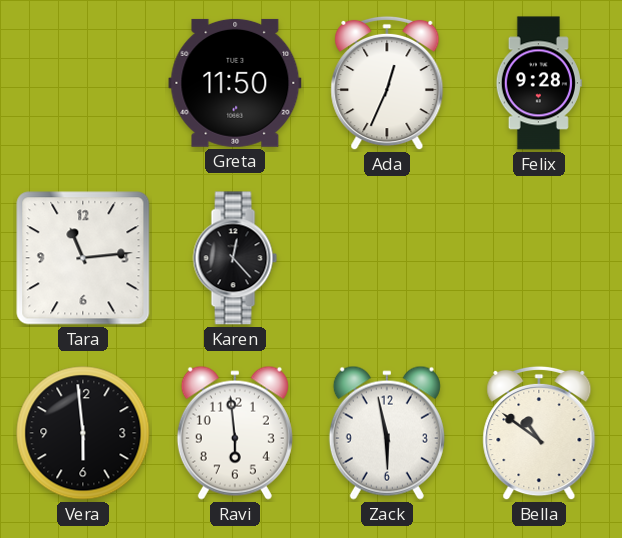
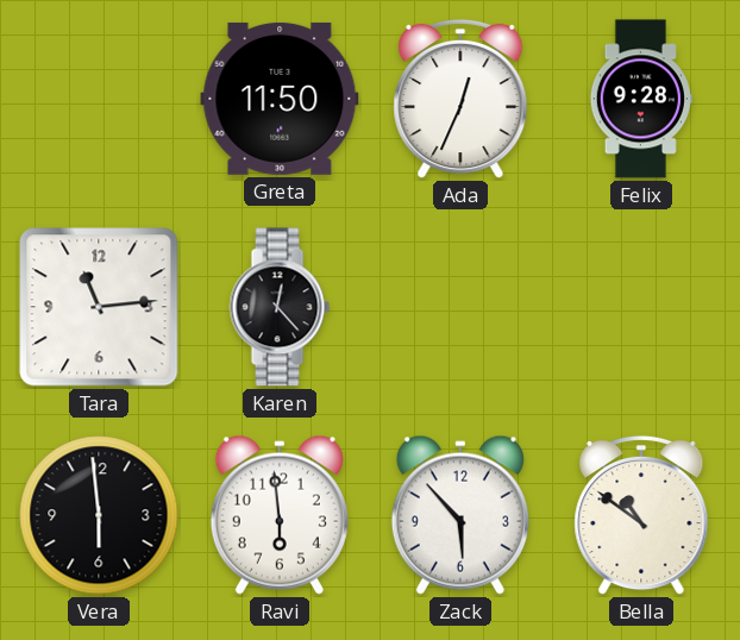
Zack: 5:58 -> 5:53 (460, 515)
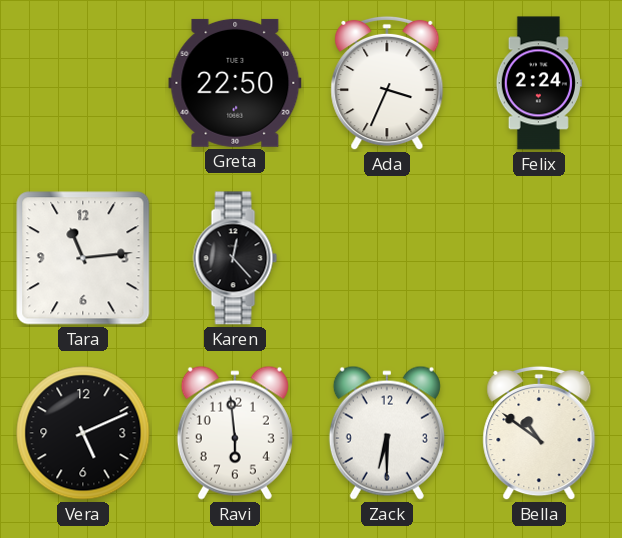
Greta: 11:50 -> 22:50 (235, 83)
Ada: 12:34 -> 3:34 (387, 83)
Felix: 9:28 -> 2:24 (539, 83)
Vera: 5:59 -> 5:11 (83, 433)
Zack: 5:53 -> 6:30 (387, 433)
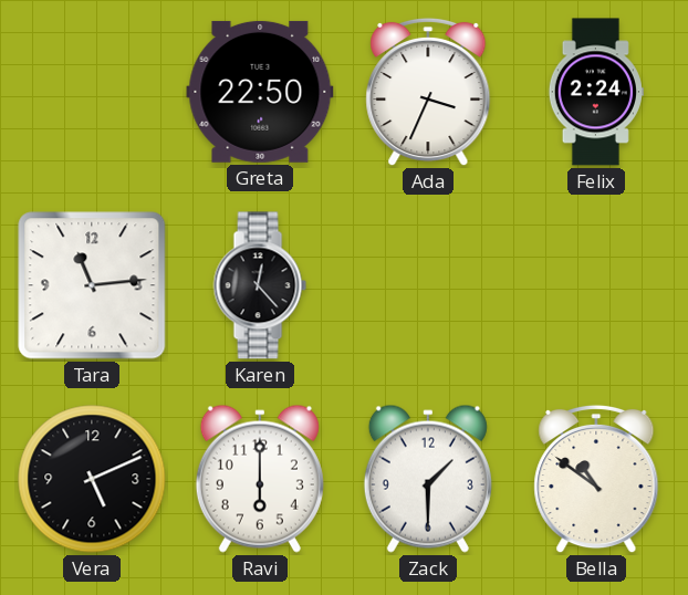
Ravi: 5:59 -> 6:00 (260, 479)
Zack: 6:30 -> 1:30 (428, 479)
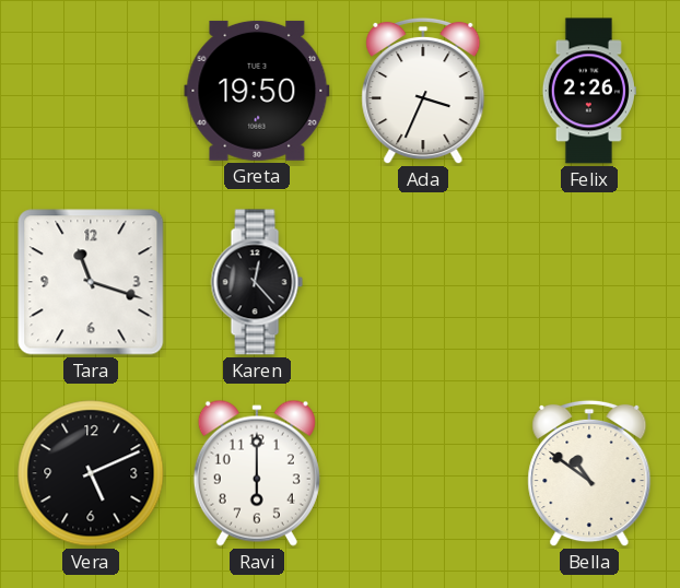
Greta: 22:50 -> 19:50 (257, 91)
Felix: 2:24 -> 2:26 (589, 91)
Tara: 11:14 -> 11:18 (91, 282)
Zack: 1:30 -> none (428, 479)
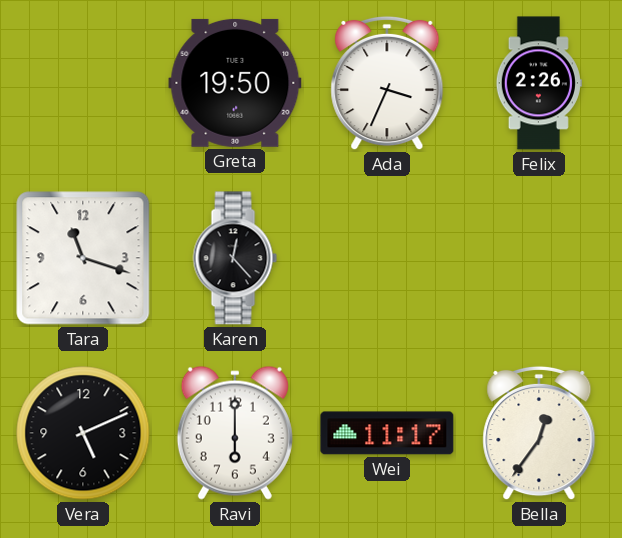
Wei: none -> 11:17 (387, 433)
Bella: 10:51 -> 12:36 (539, 433)
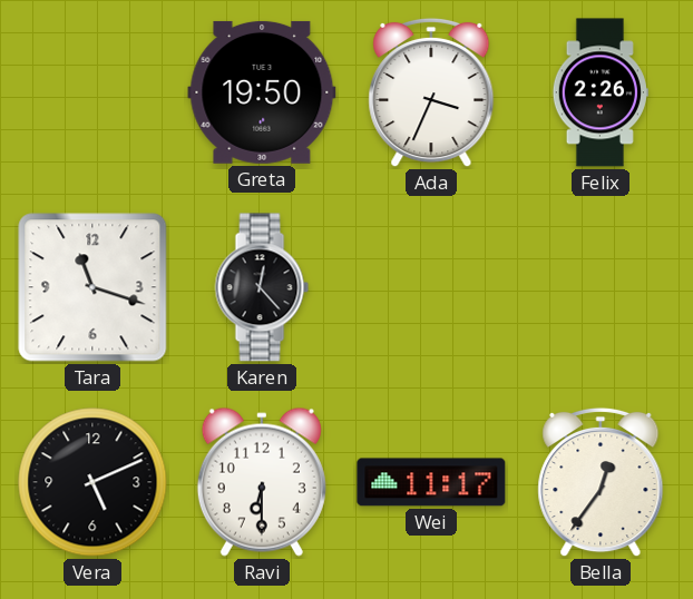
Ravi: 6:00 -> 6:30 (262, 482)
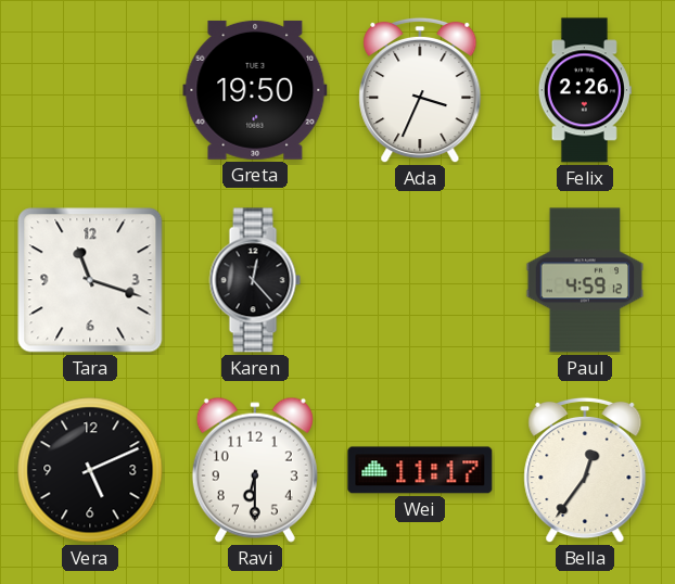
Paul: none -> 4:59 (585, 280)
